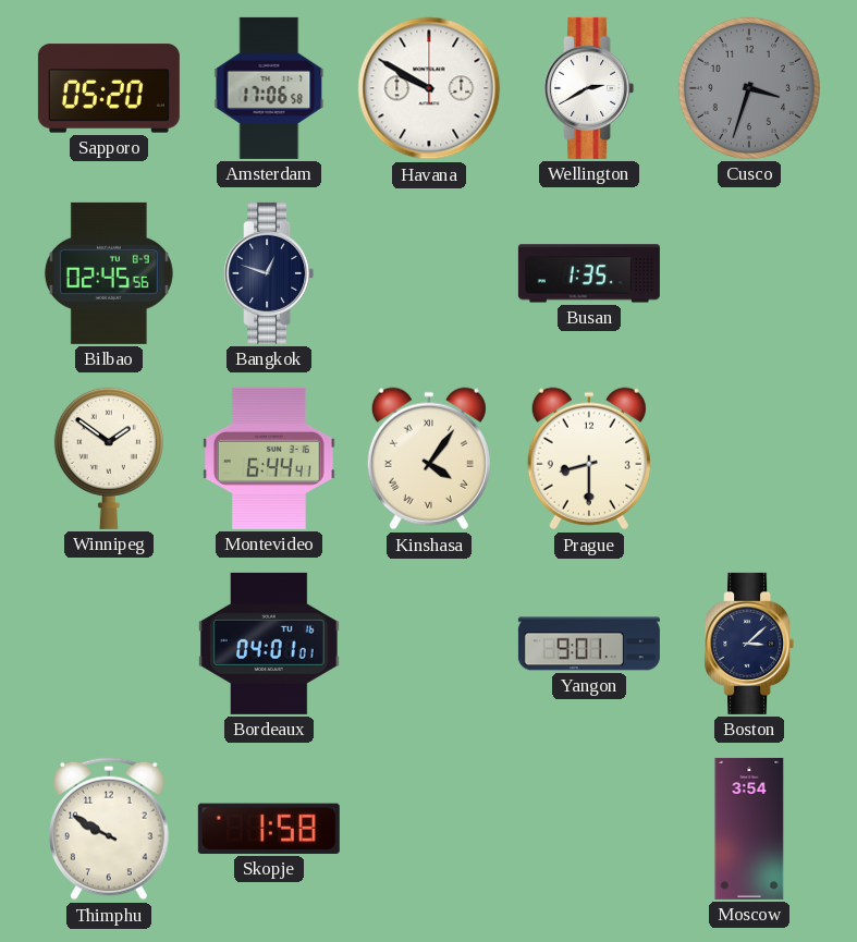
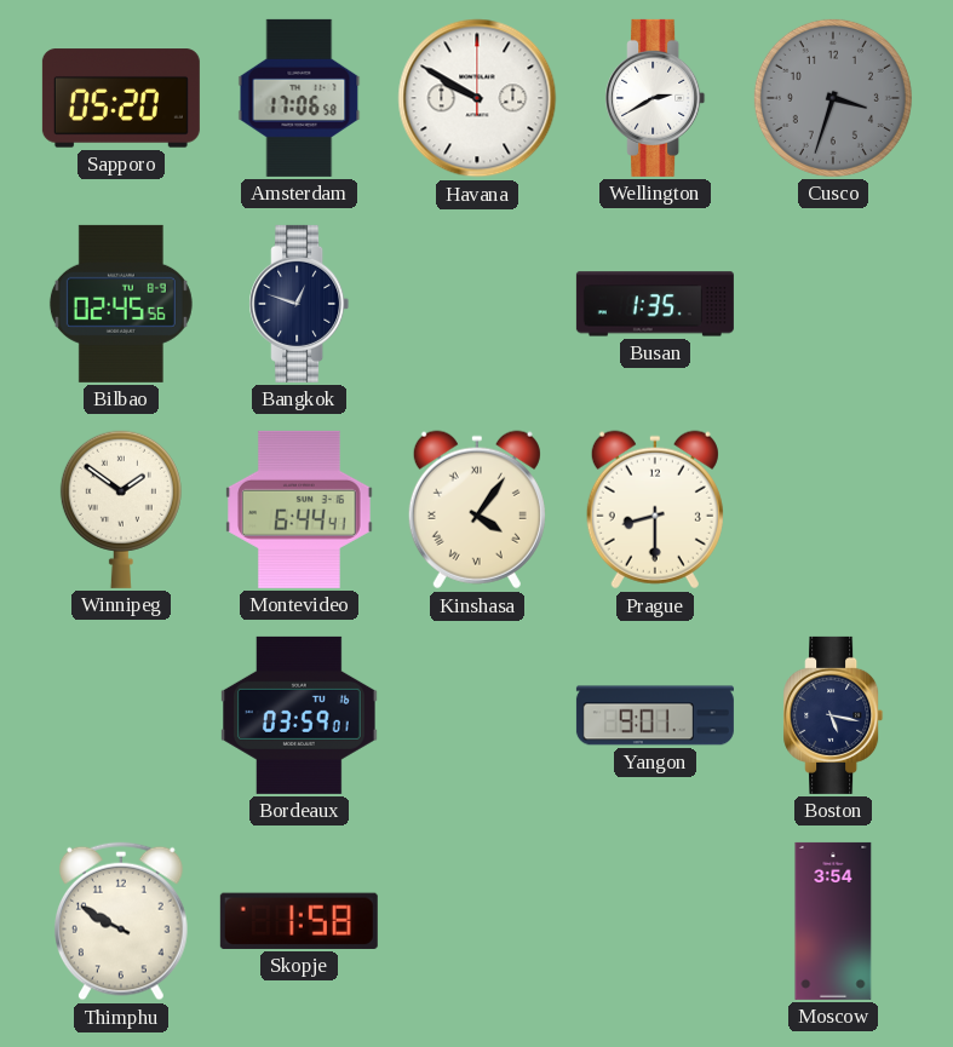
Bordeaux: 04:01 -> 03:59 (300, 715)
Boston: 3:08 -> 5:17 (833, 715)
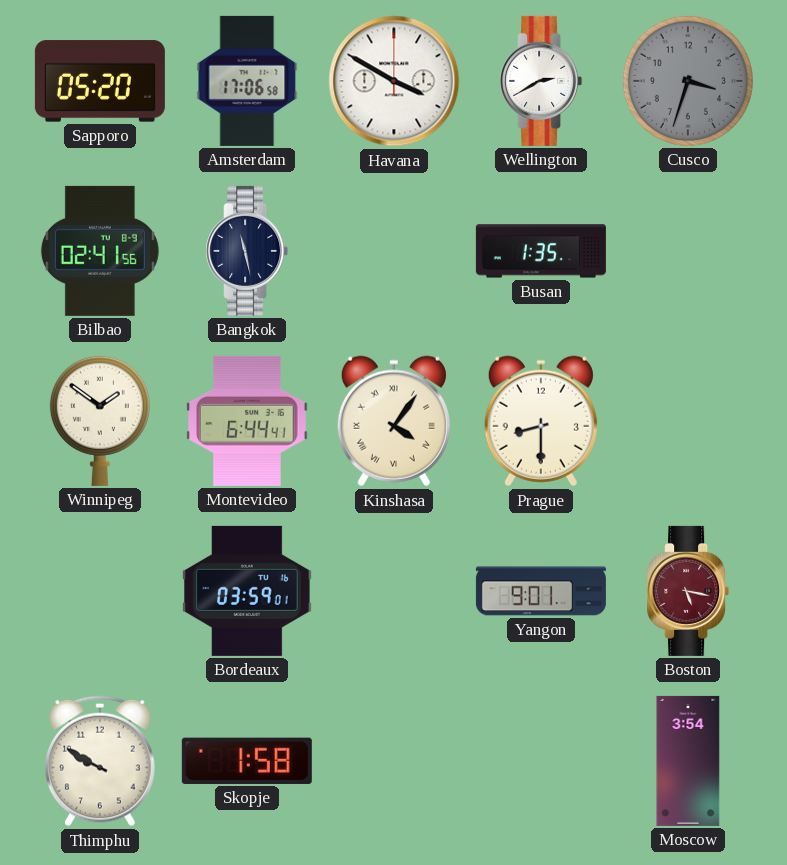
Havana: 9:50 -> 3:50 (394, 81)
Bilbao: 02:45 -> 02:41 (100, 251)
Bangkok: 12:48 -> 11:28 (247, 251)
Boston dial: navy -> burgundy (688, 591)
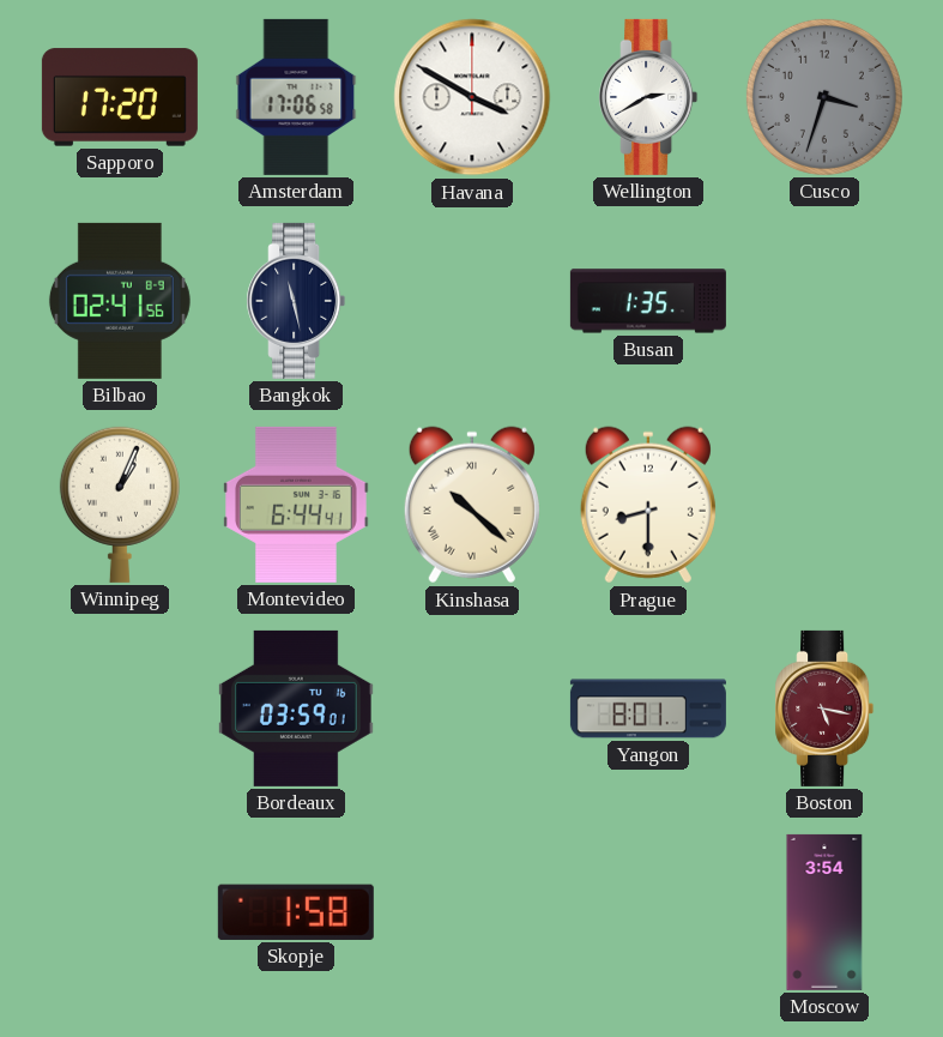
Sapporo: 05:20 -> 17:20 (120, 97)
Winnipeg: 1:51 -> 1:04 (120, 505)
Kinshasa: 4:06 -> 10:22 (472, 505)
Yangon: 9:01 -> 8:01 (648, 709)
Thimphu: 9:50 -> none (101, 761)
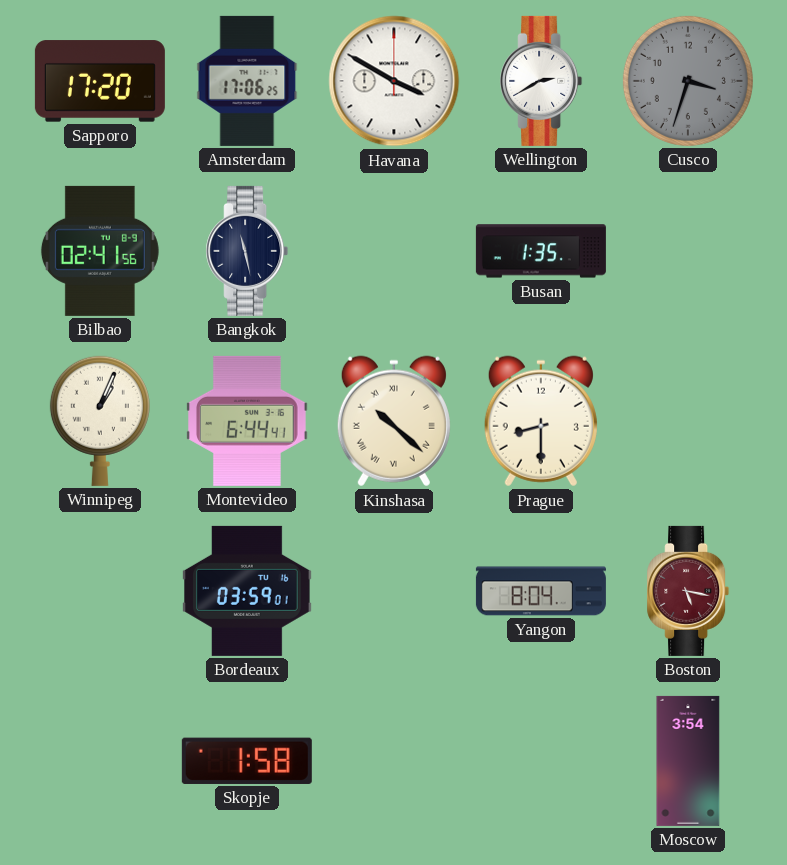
Amsterdam: 17:06:58 -> 17:06:25 (247, 81)
Yangon: 8:01 -> 8:04 (541, 591)
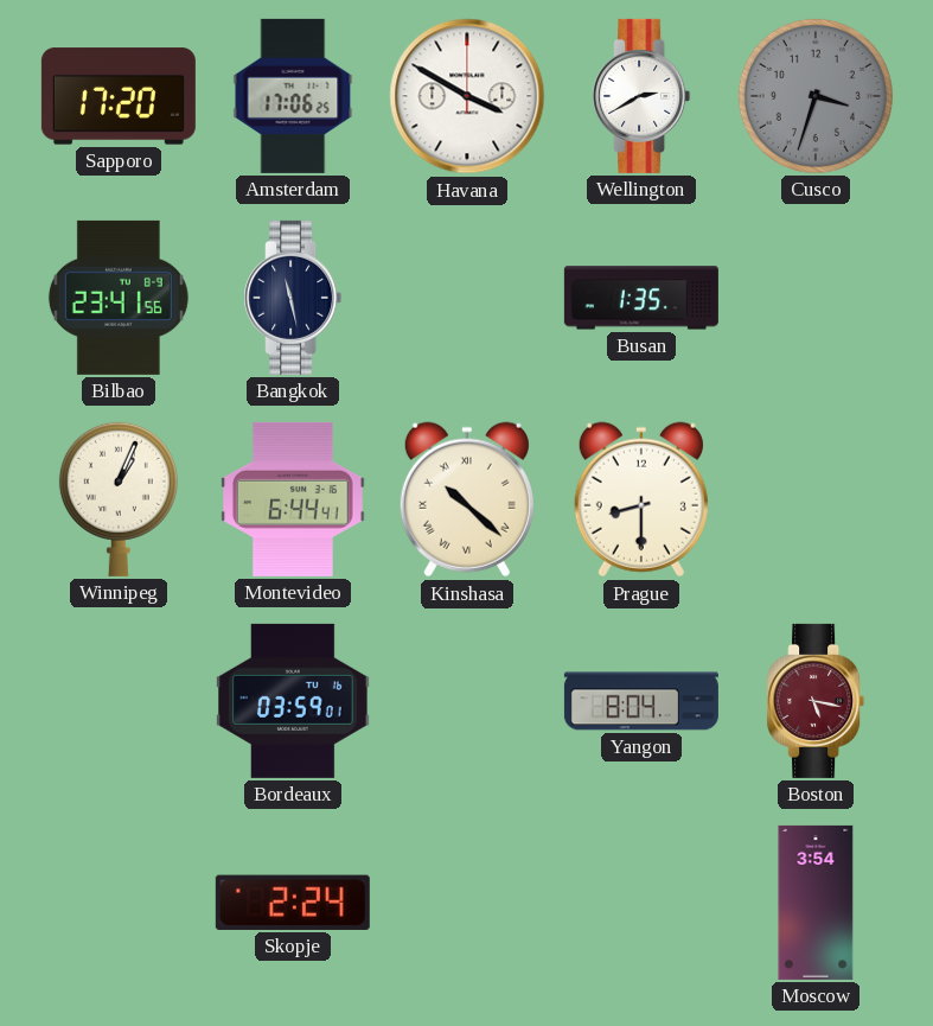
Bilbao: 02:41 -> 23:41 (119, 298)
Skopje: 1:58 -> 2:24 (293, 903)
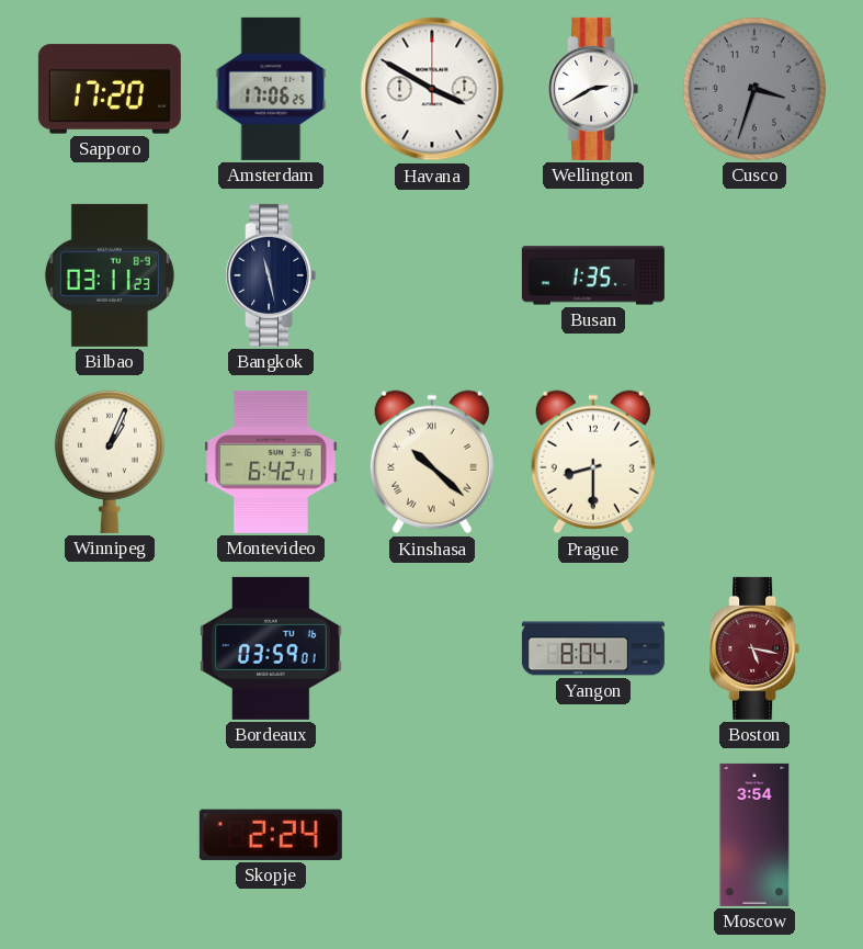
Bilbao: 23:41 -> 03:11 (110, 275)
Montevideo: 6:44 -> 6:42 (271, 462)
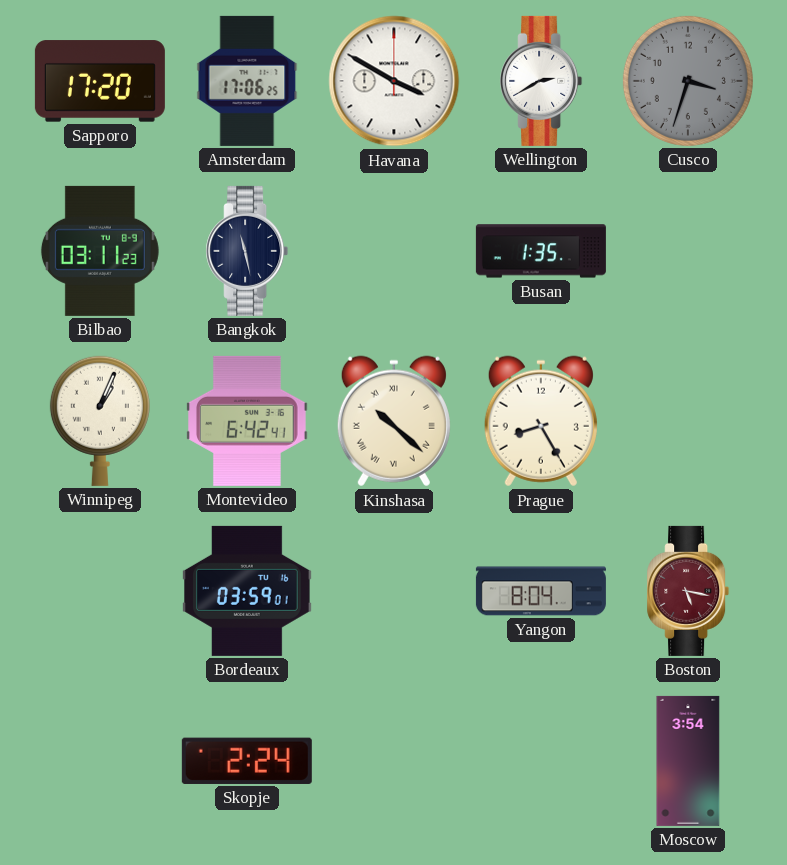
Prague: 8:30 -> 8:25 (541, 421)
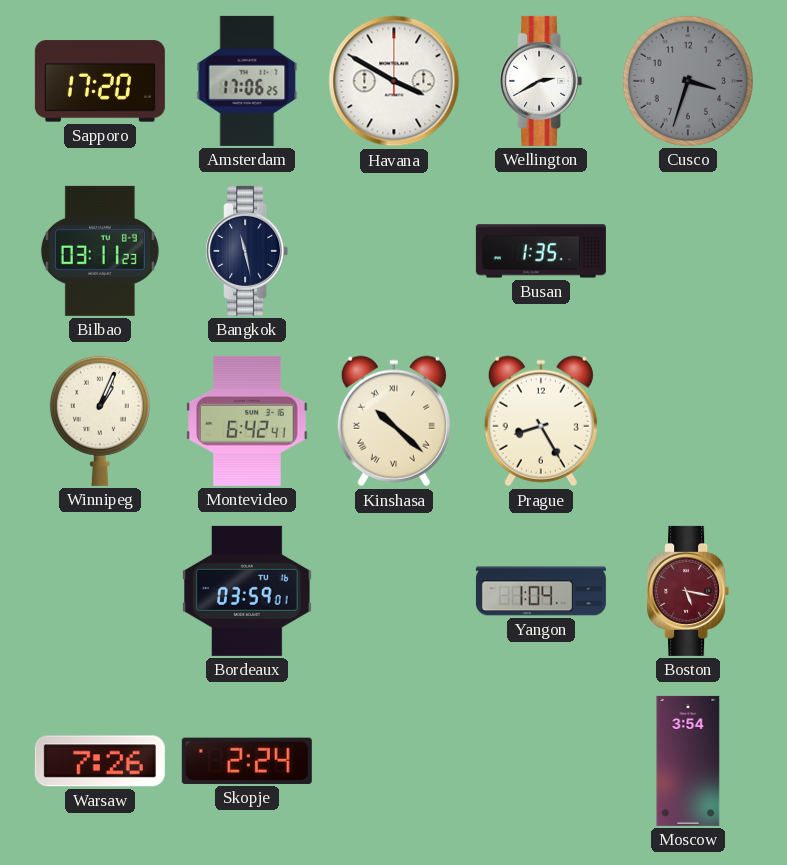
Yangon: 8:04 -> 1:04 (541, 591)
Warsaw: none -> 7:26 (100, 761)
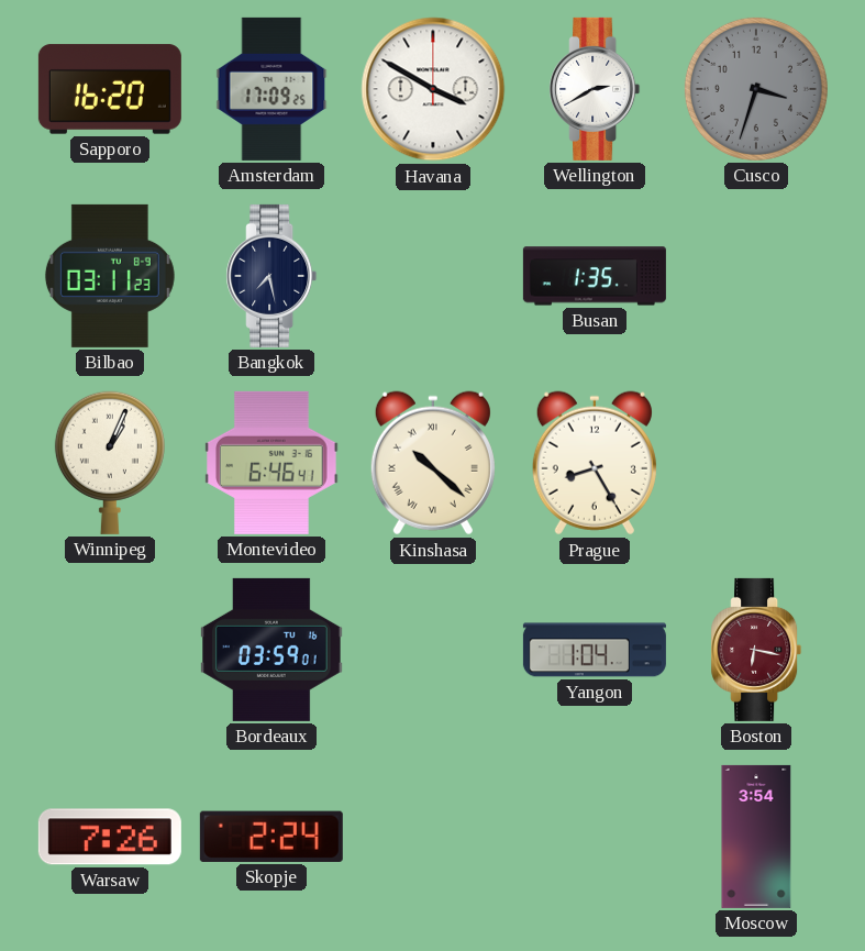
Sapporo: 17:20 -> 16:20 (110, 89)
Amsterdam: 17:06 -> 17:09 (271, 89)
Bangkok: 11:28 -> 7:28 (271, 276)
Montevideo: 6:42 -> 6:46 (271, 463)
Boston: 5:17 -> 6:17 (756, 650)
